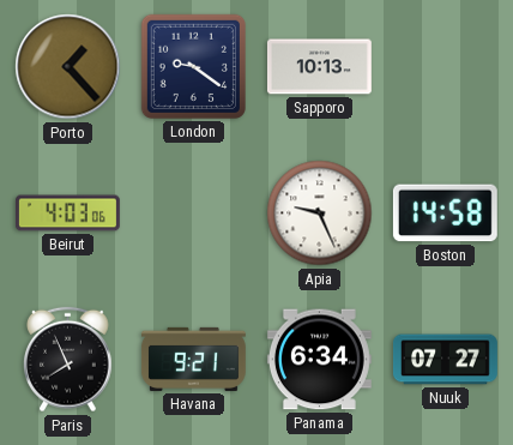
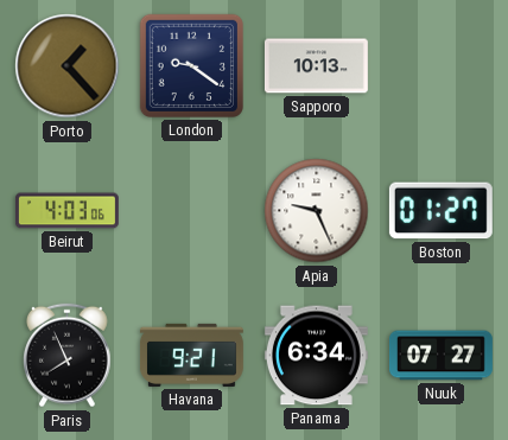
Boston: 14:58 -> 01:27 (440, 211)
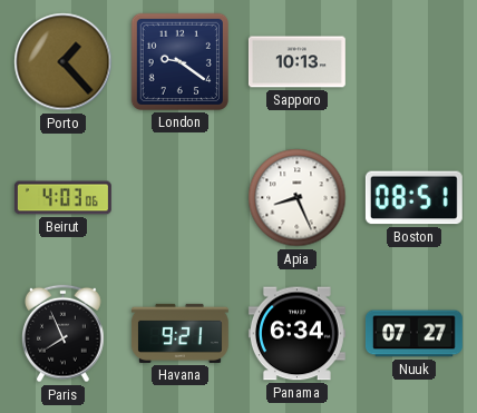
Apia: 9:26 -> 8:26 (298, 198)
Boston: 01:27 -> 08:51 (413, 198)
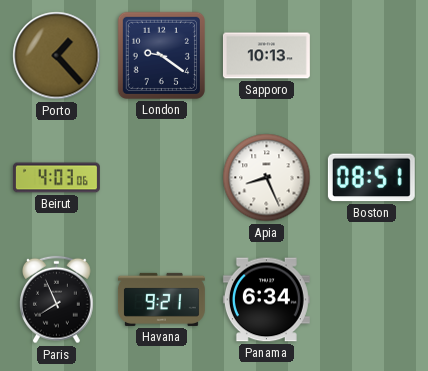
Nuuk: 07:27 -> none (413, 334)
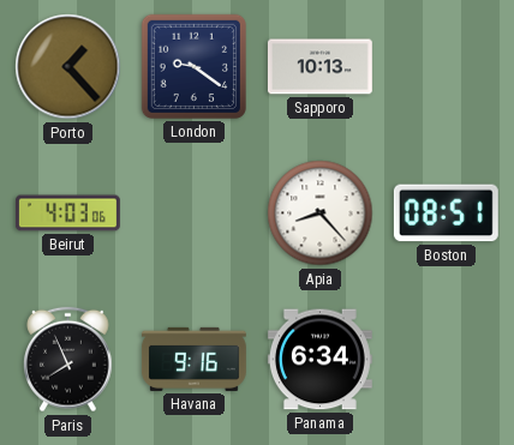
Apia: 8:26 -> 8:23 (321, 214)
Havana: 9:21 -> 9:16 (193, 359)
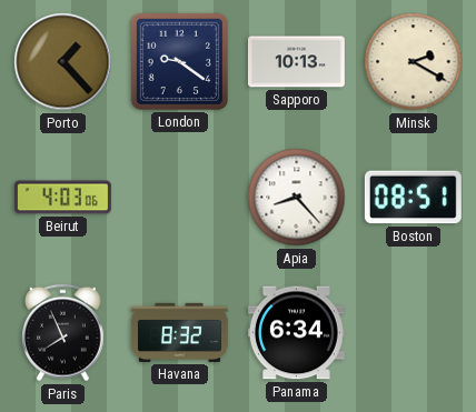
Minsk: none -> 2:20 (414, 62)
Havana: 9:16 -> 8:32 (179, 332)
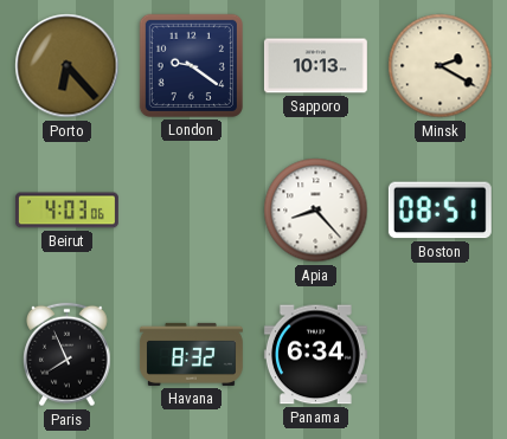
Porto: 1:23 -> 6:23 (68, 66)
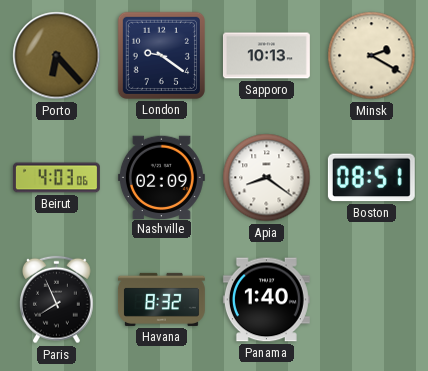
Nashville: none -> 02:09 (161, 177)
Apia: 8:23 -> 8:21 (267, 178)
Panama: 6:34 -> 1:40 (266, 300)
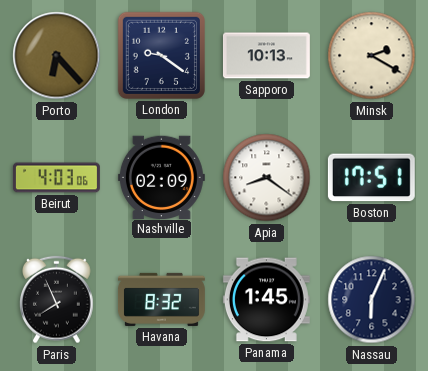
Boston: 08:51 -> 17:51 (371, 178)
Panama: 1:40 -> 1:45 (266, 300)
Nassau: none -> 6:04 (372, 300)
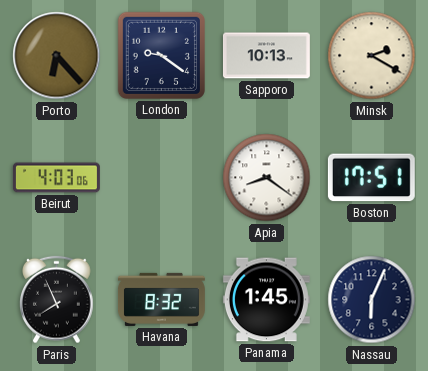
Nashville: 02:09 -> none (161, 177)
